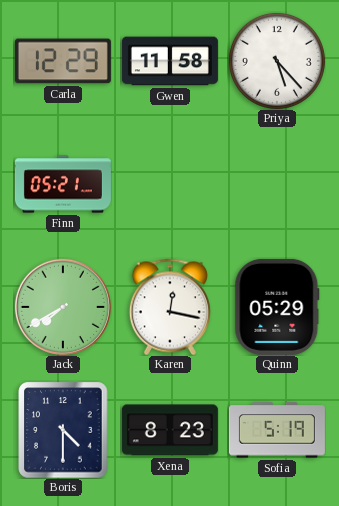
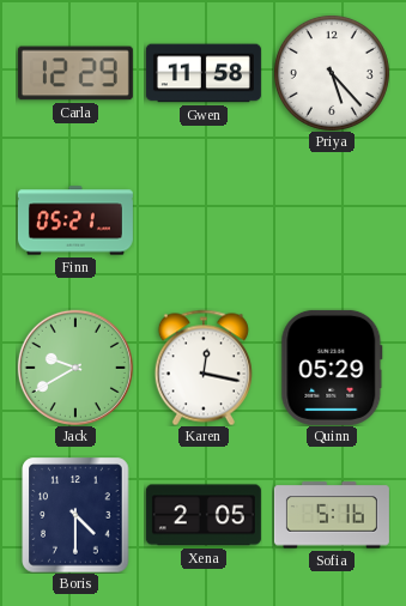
Jack: 7:40 -> 9:40 (75, 368)
Xena: 8:23 -> 2:05 (204, 515)
Sofia: 5:19 -> 5:16 (332, 515)
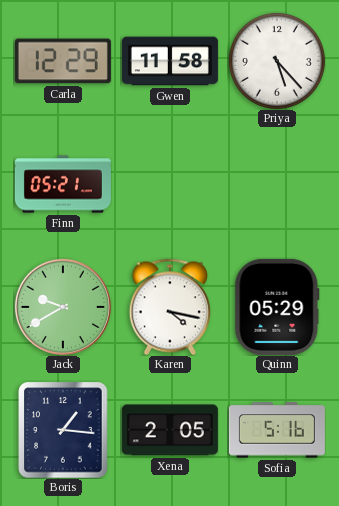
Karen: 12:17 -> 4:17 (170, 307)
Boris: 4:30 -> 1:16 (63, 430)
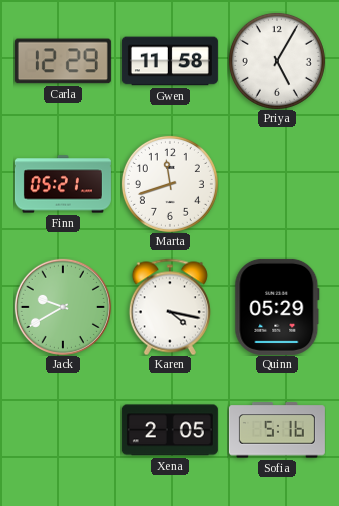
Priya: 5:23 -> 5:05 (277, 61)
Marta: none -> 11:42 (170, 184)
Boris: 1:16 -> none (63, 430)
